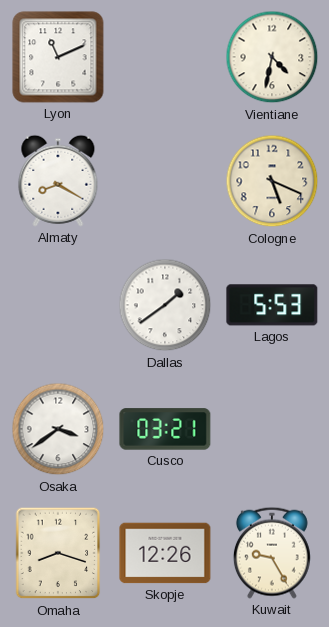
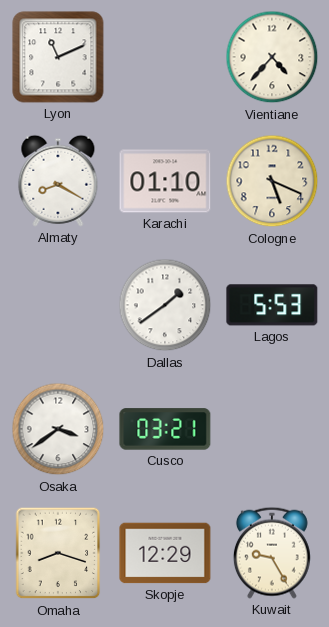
Vientiane: 4:32 -> 4:37 (272, 57)
Karachi: none -> 01:10 (165, 181)
Skopje: 12:26 -> 12:29 (165, 553)
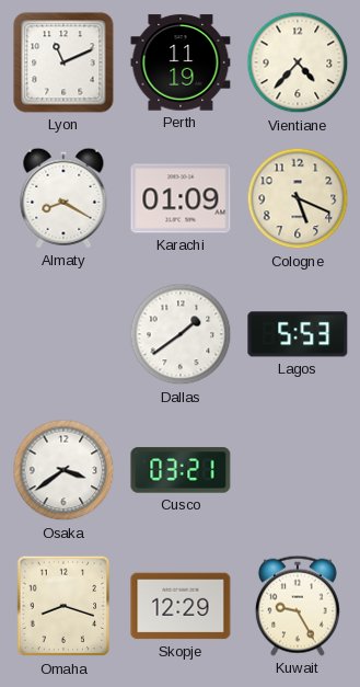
Perth: none -> 11:19 (181, 62)
Karachi: 01:10 -> 01:09 (181, 198)
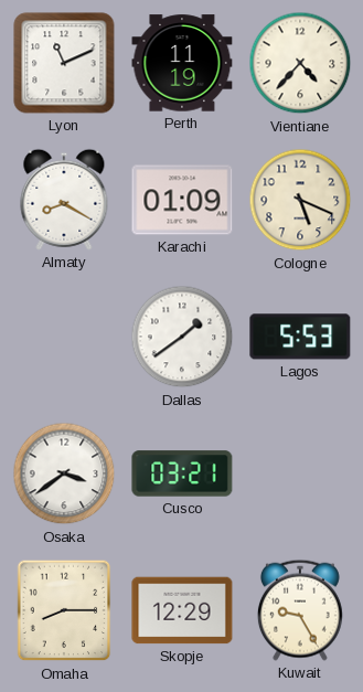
Omaha: 8:18 -> 8:15 (64, 610)
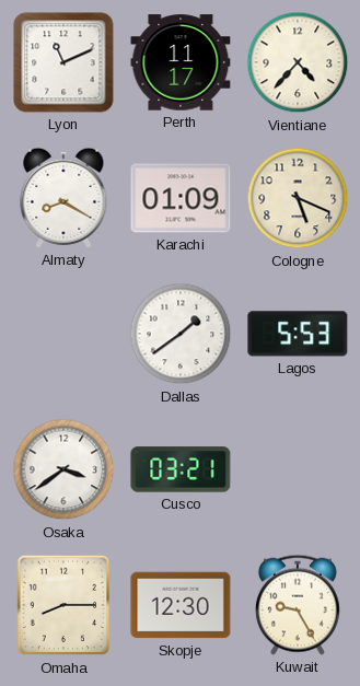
Perth: 11:19 -> 11:17 (181, 62)
Skopje: 12:29 -> 12:30 (181, 605)
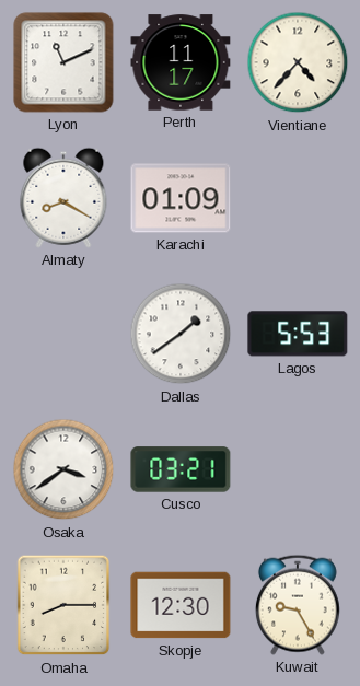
Cologne: 5:19 -> none (298, 198)
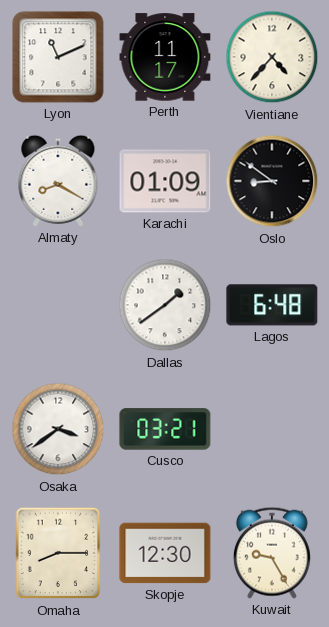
Oslo: none -> 8:51 (272, 181)
Lagos: 5:53 -> 6:48 (272, 305)
